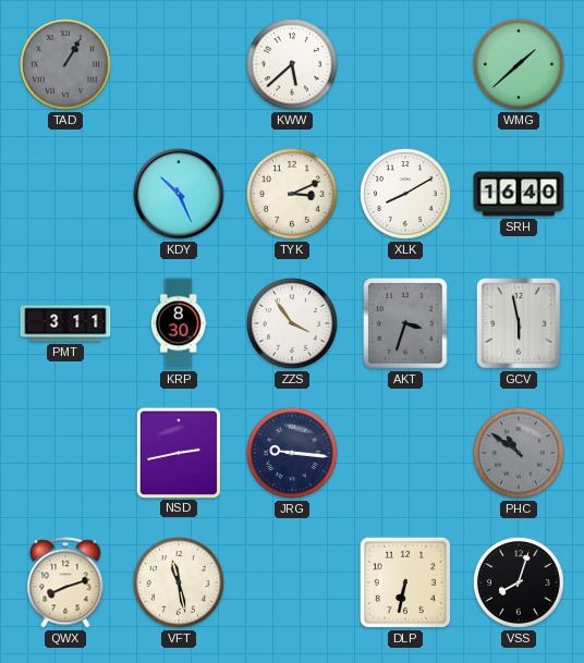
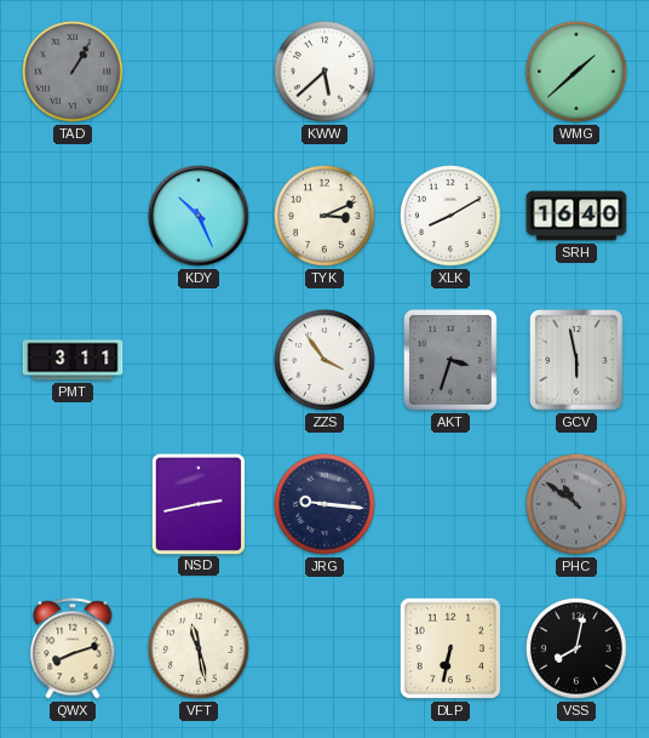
KRP: 8:30 -> none (179, 323)
VSS: 8:03 -> 8:02 (578, 650)
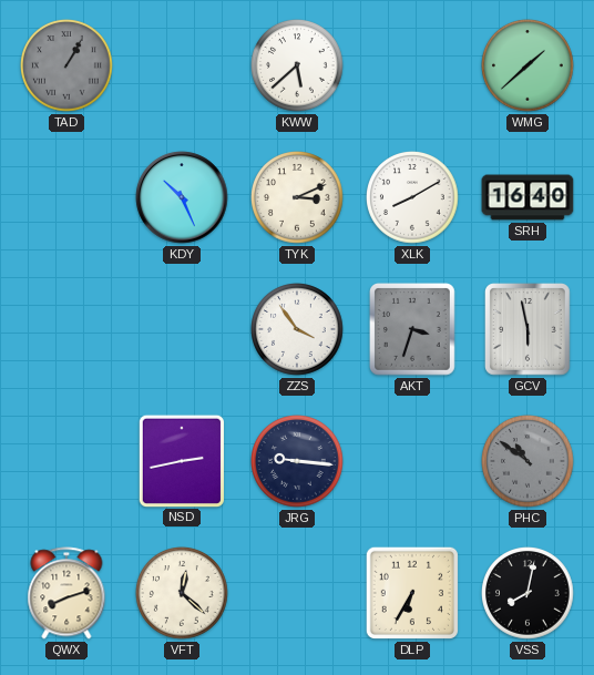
PMT: 3:11 -> none (73, 360)
VFT: 11:28 -> 12:22 (183, 594)
DLP: 6:32 -> 6:35 (412, 593)
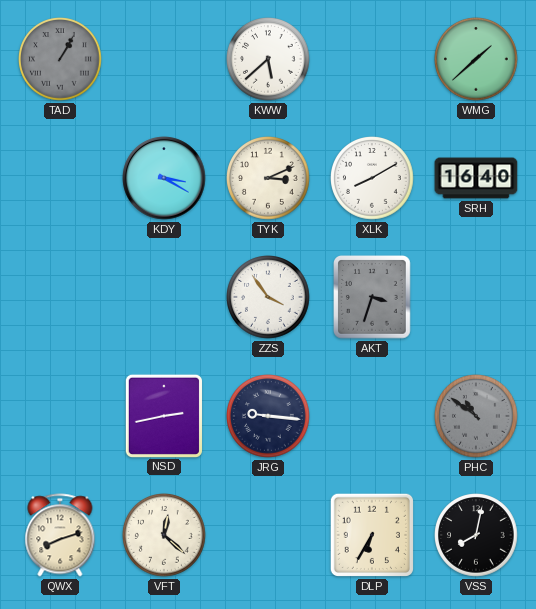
KDY: 10:26 -> 3:20 (164, 178)
GCV: 5:58 -> none (529, 330)
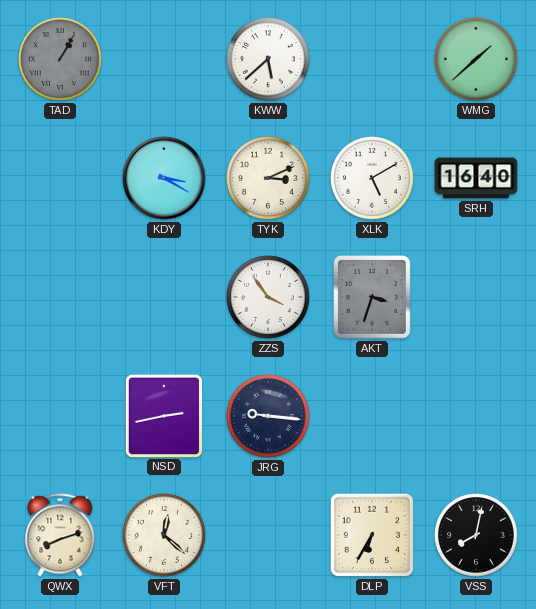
XLK: 8:10 -> 5:10 (373, 179)
PHC: 10:51 -> none (477, 417)
